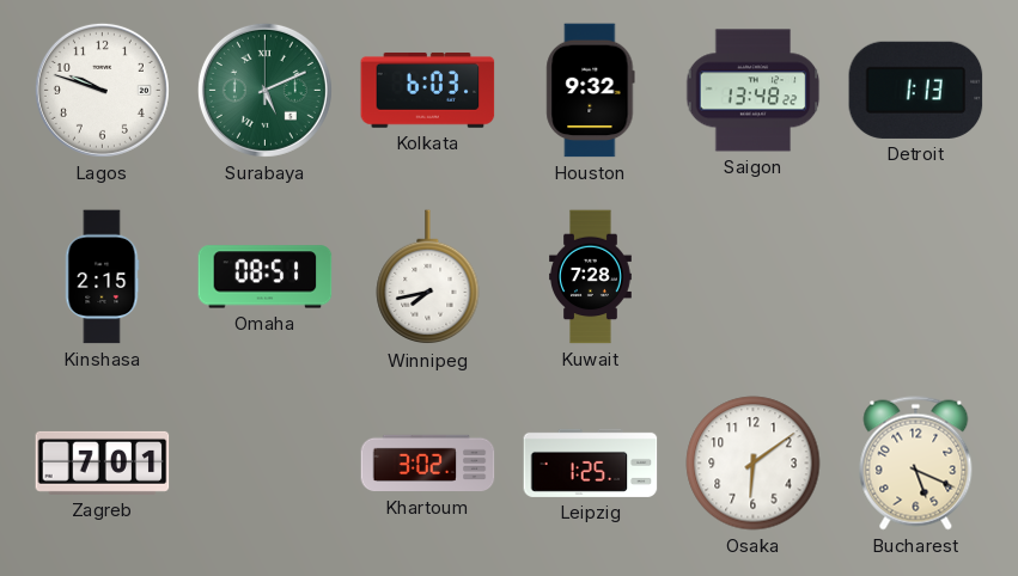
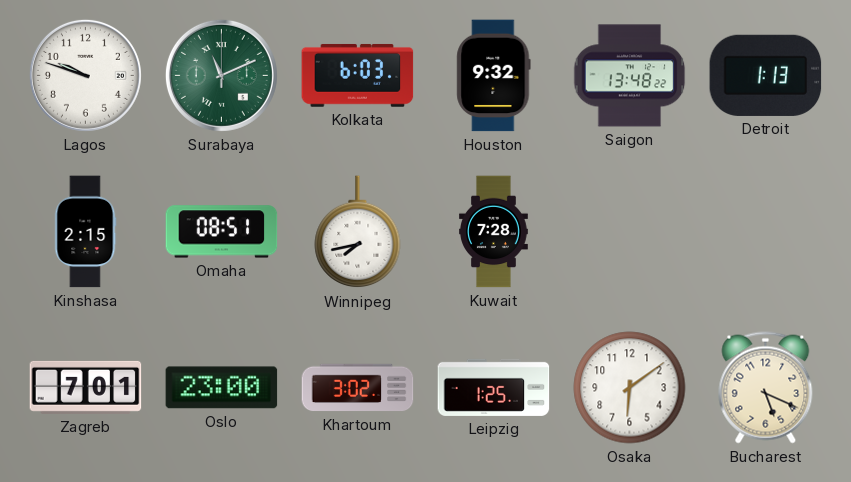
Surabaya: 5:11 -> 11:11 (221, 75)
Oslo: none -> 23:00 (222, 388)
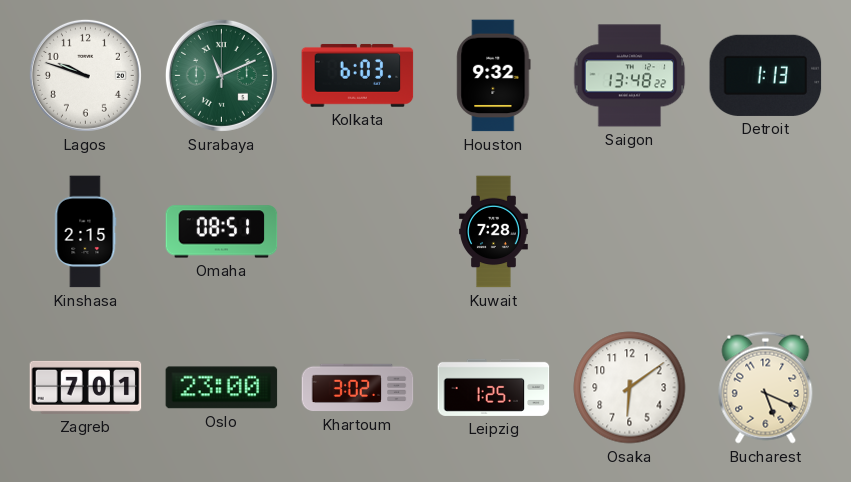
Winnipeg: 7:43 -> none (358, 232)
